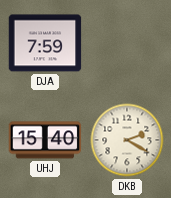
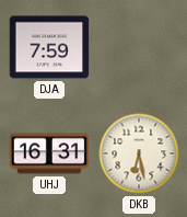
UHJ: 15:40 -> 16:31 (49, 153)
DKB: 2:20 -> 6:28 (139, 153)
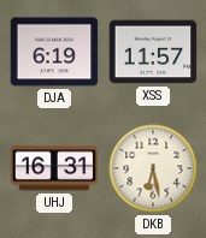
DJA: 7:59 -> 6:19 (54, 52)
XSS: none -> 11:57 (153, 52)
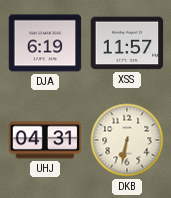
UHJ: 16:31 -> 04:31 (45, 140)
DKB: 6:28 -> 6:32 (127, 140)
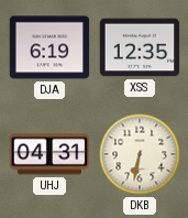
XSS: 11:57 -> 12:35 (140, 47)
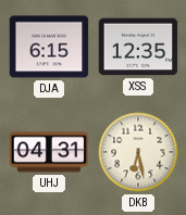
DJA: 6:19 -> 6:15 (49, 47)
DKB: 6:32 -> 6:28 (138, 152)
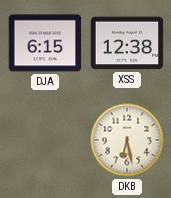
XSS: 12:35 -> 12:38 (127, 43)
UHJ: 04:31 -> none (49, 152)
